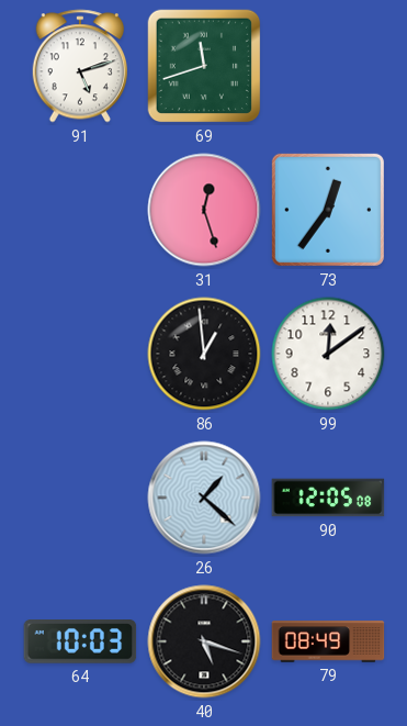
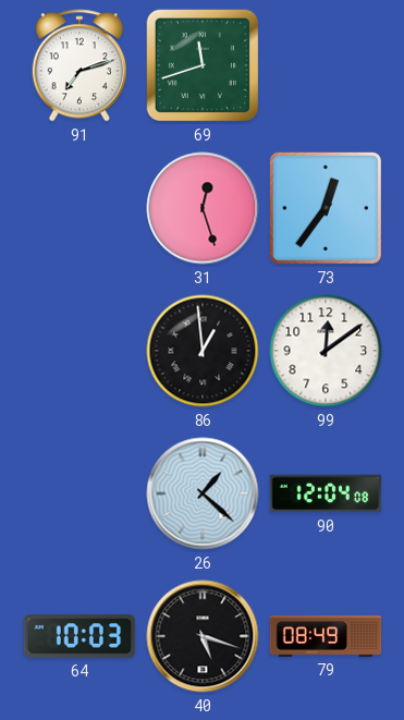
91: 5:12 -> 7:12 (78, 65)
90: 12:05 -> 12:04 (326, 493)
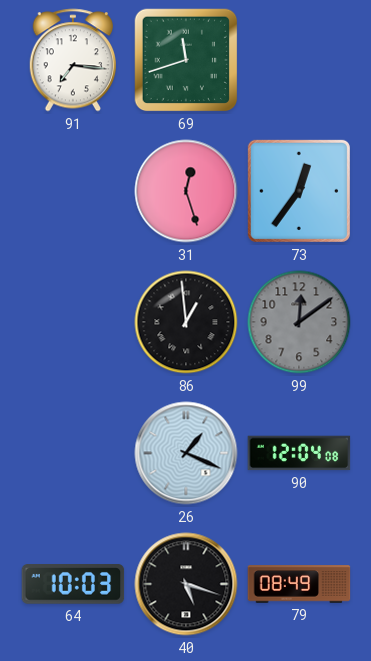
91: 7:12 -> 7:16 (72, 60)
99 dial: white -> grey (299, 322)
26: 1:22 -> 1:19 (186, 453)
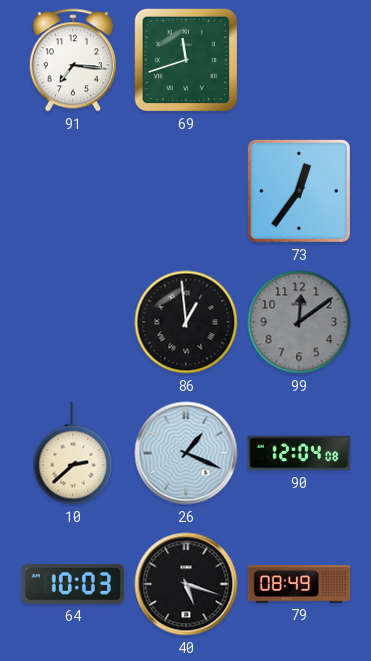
31: 12:27 -> none (186, 191)
10: none -> 2:38 (73, 453)
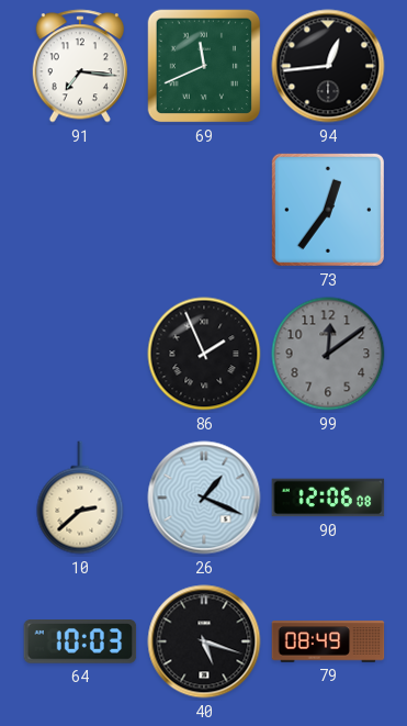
69: 11:42 -> 11:41 (204, 66)
94: none -> 12:44 (328, 66)
86: 12:59 -> 1:56 (204, 354)
90: 12:04 -> 12:06 (328, 498)
